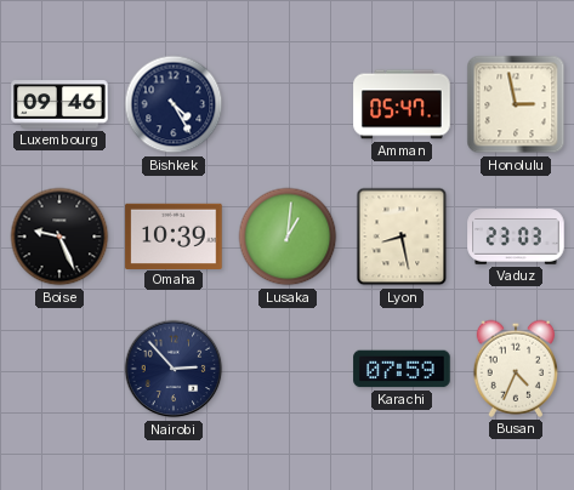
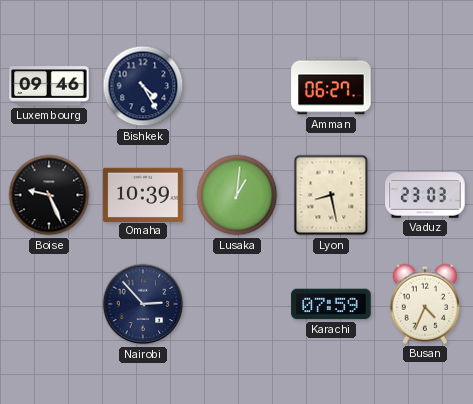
Amman: 05:47 -> 06:27 (331, 86)
Honolulu: 2:58 -> none (516, 104)
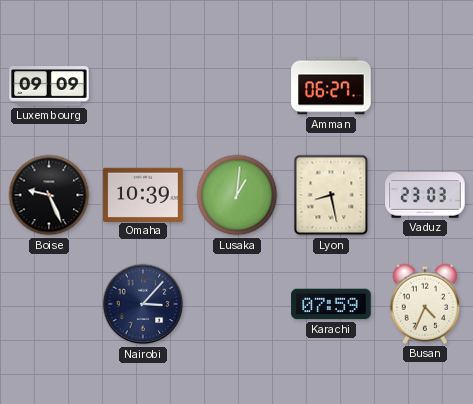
Luxembourg: 09:46 -> 09:09 (49, 86)
Bishkek: 4:25 -> none (143, 86)
Nairobi: 2:53 -> 3:07 (143, 304)
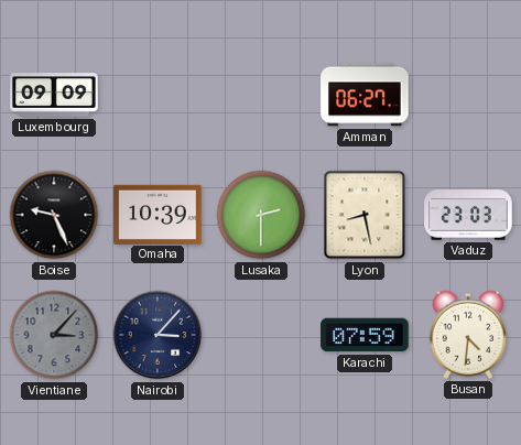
Lusaka: 1:01 -> 2:30 (261, 215)
Vientiane: none -> 3:07 (54, 335)
Busan: 4:34 -> 4:31 (468, 335)
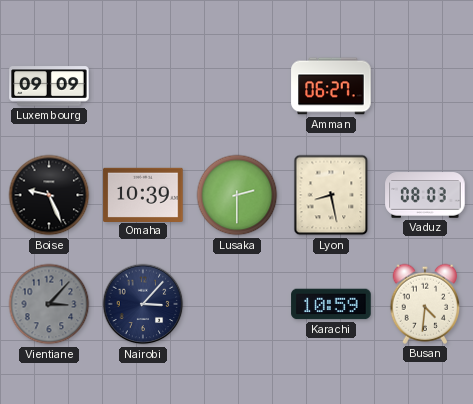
Vaduz: 23:03 -> 08:03 (425, 195)
Karachi: 07:59 -> 10:59 (331, 304)
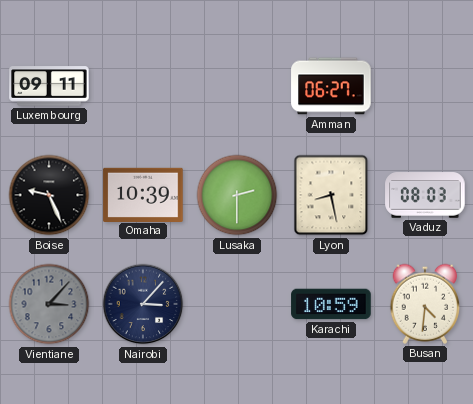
Luxembourg: 09:09 -> 09:11 (49, 86)
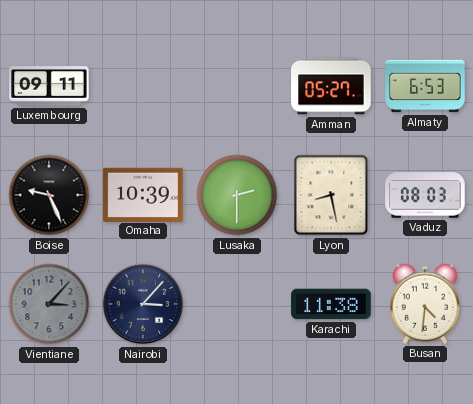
Amman: 06:27 -> 05:27 (331, 86)
Almaty: none -> 6:53 (425, 86)
Karachi: 10:59 -> 11:38 (331, 304)
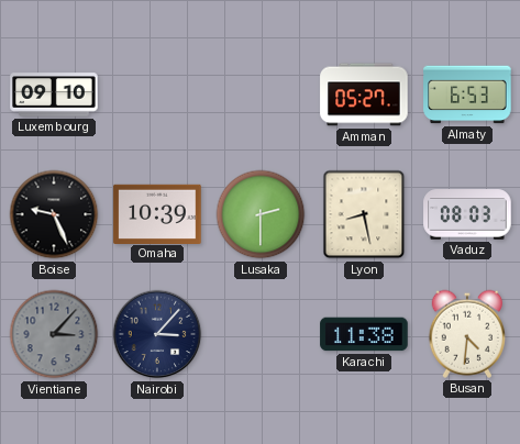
Luxembourg: 09:11 -> 09:10 (54, 95)
